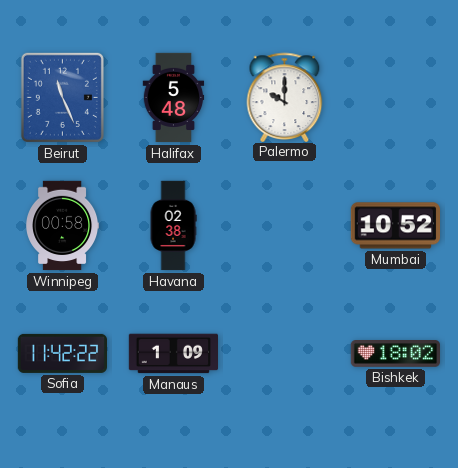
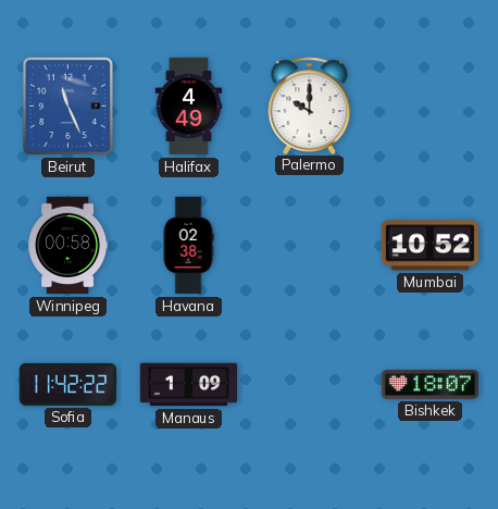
Halifax: 5:48 -> 4:49 (189, 107)
Bishkek: 18:02 -> 18:07 (429, 385)
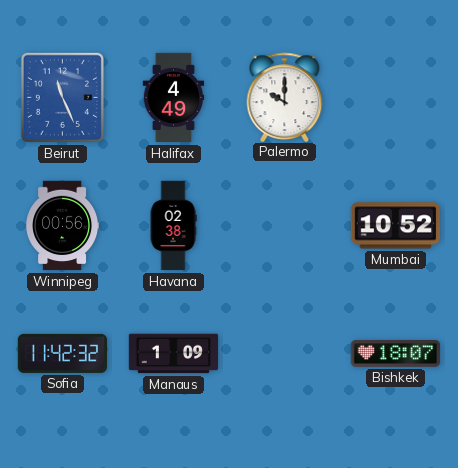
Winnipeg: 00:58 -> 00:56 (63, 226)
Sofia: 11:42:22 -> 11:42:32 (62, 353)
